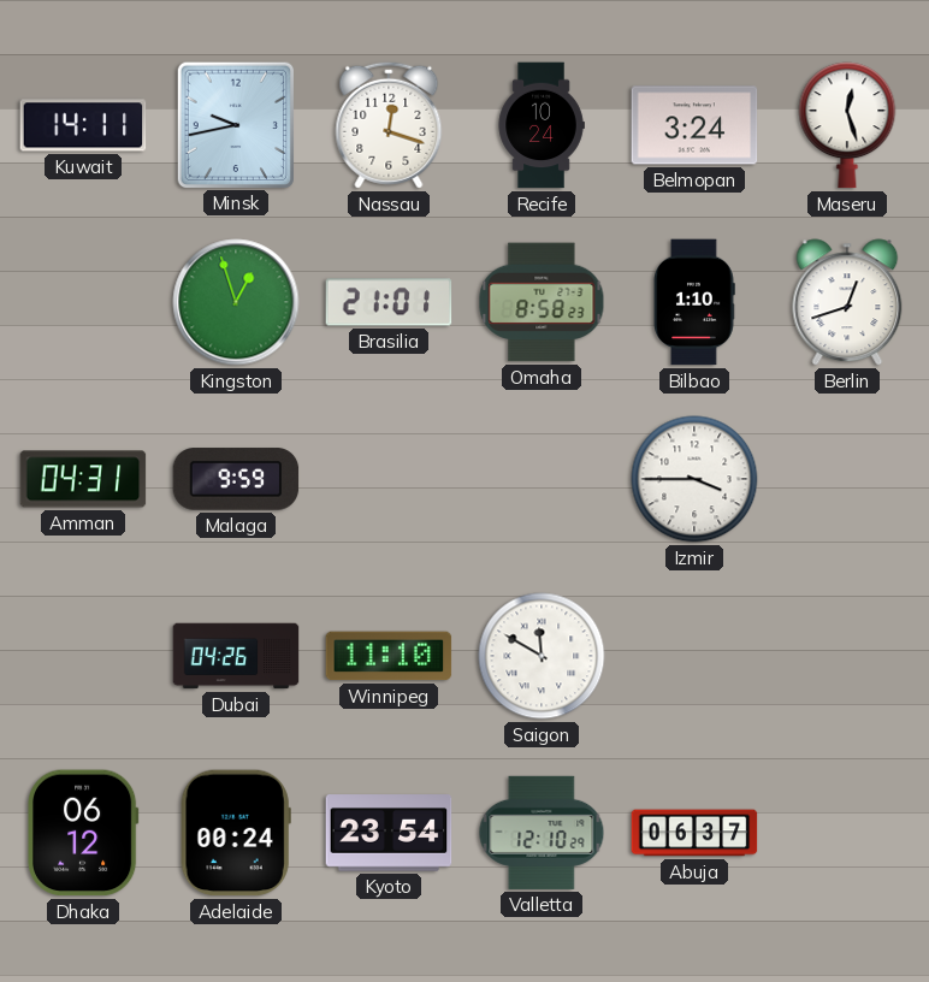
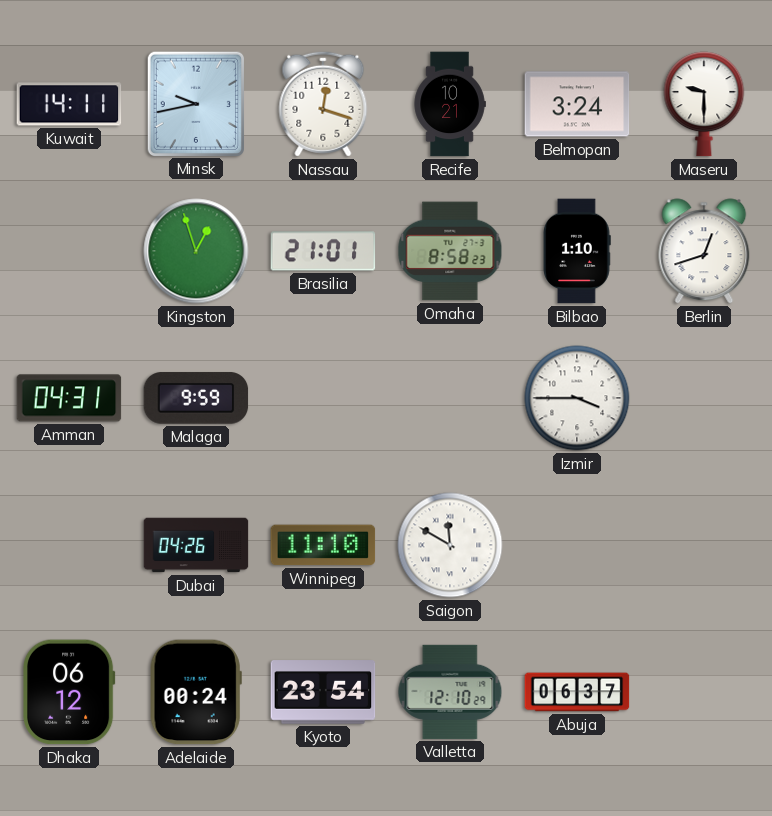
Recife: 10:24 -> 10:21 (450, 104)
Maseru: 12:27 -> 9:30 (704, 104)
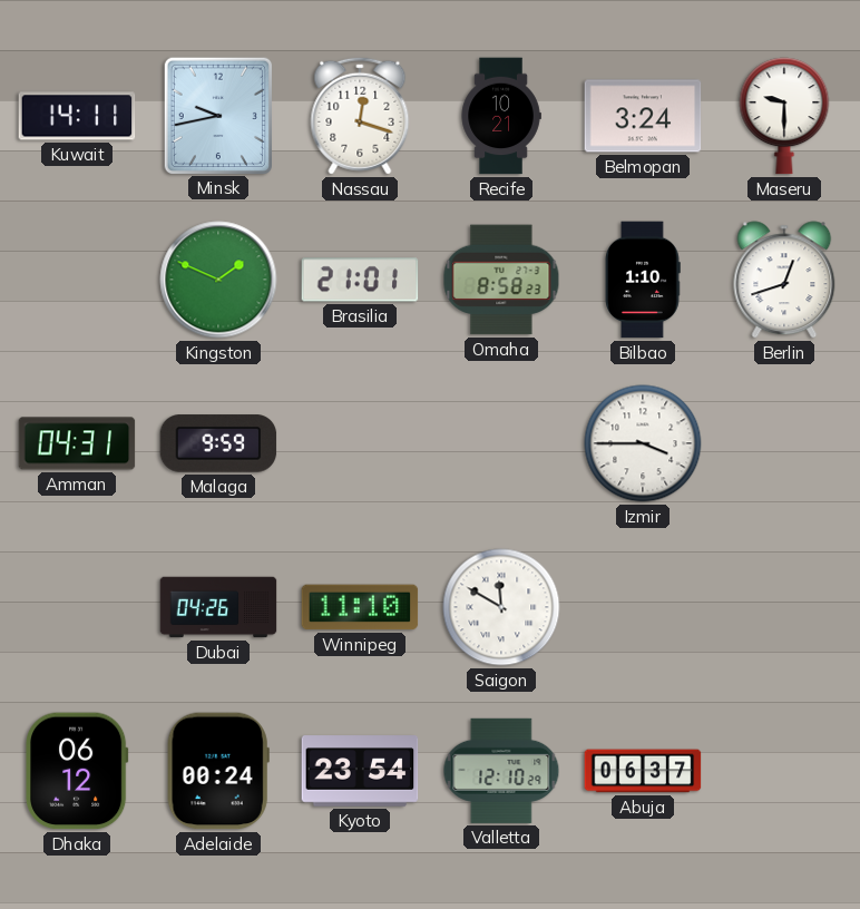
Kingston: 12:57 -> 1:49 (218, 280)
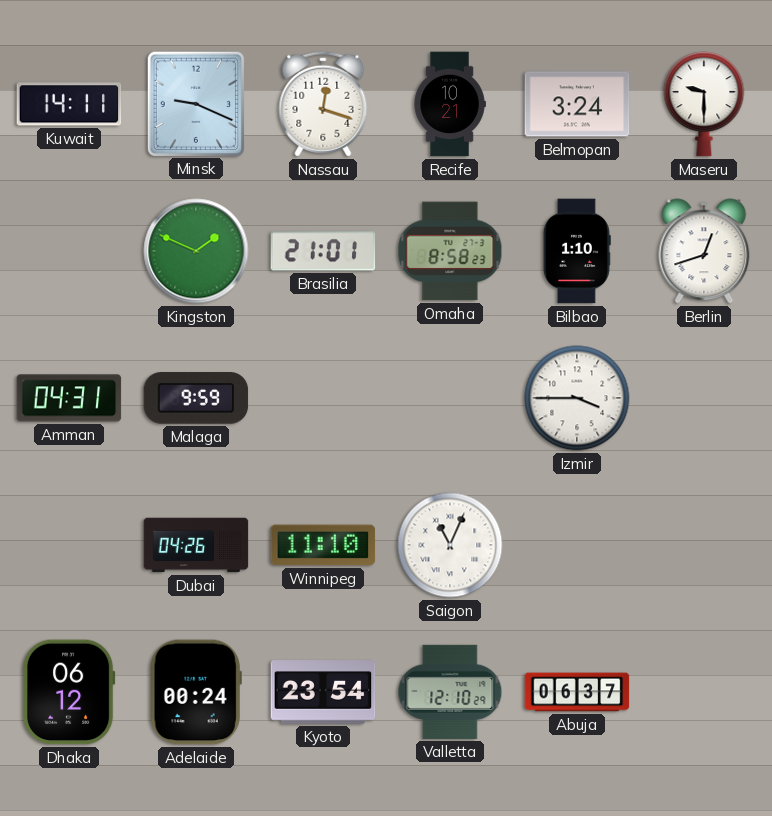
Minsk: 9:43 -> 9:19 (195, 103)
Saigon: 11:50 -> 11:04 (450, 545)
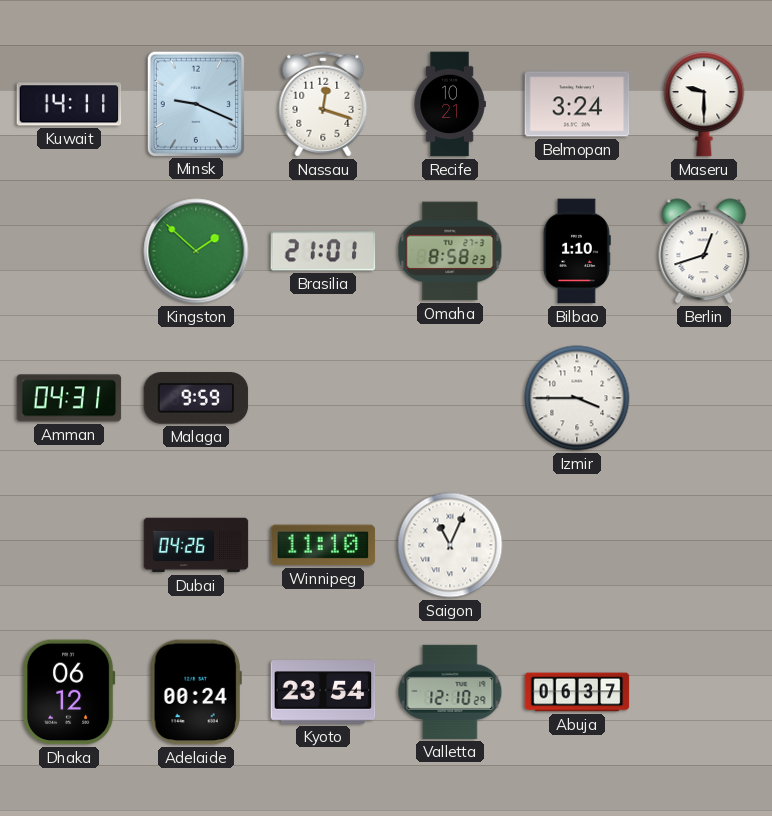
Kingston: 1:49 -> 1:52 (196, 251)
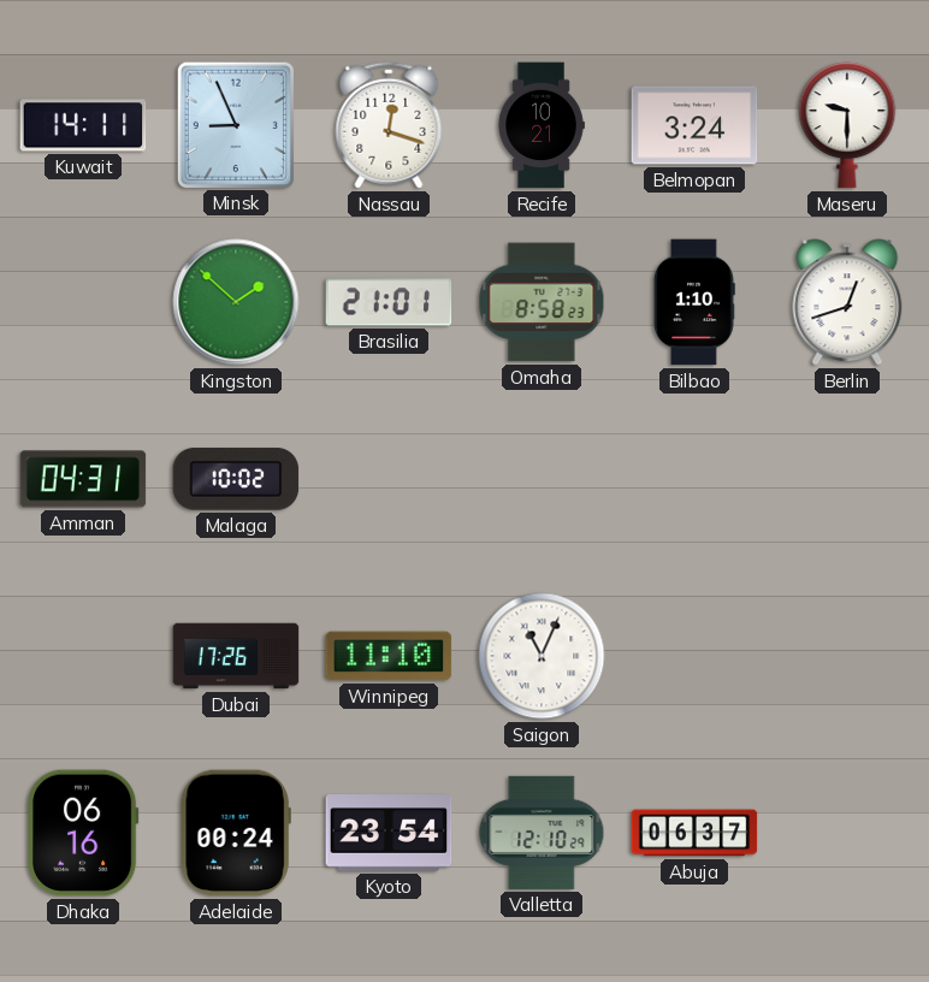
Minsk: 9:19 -> 8:56 (235, 124)
Malaga: 9:59 -> 10:02 (236, 479)
Izmir: 3:45 -> none (577, 398)
Dubai: 04:26 -> 17:26 (236, 656)
Dhaka: 06:12 -> 06:16 (83, 833)
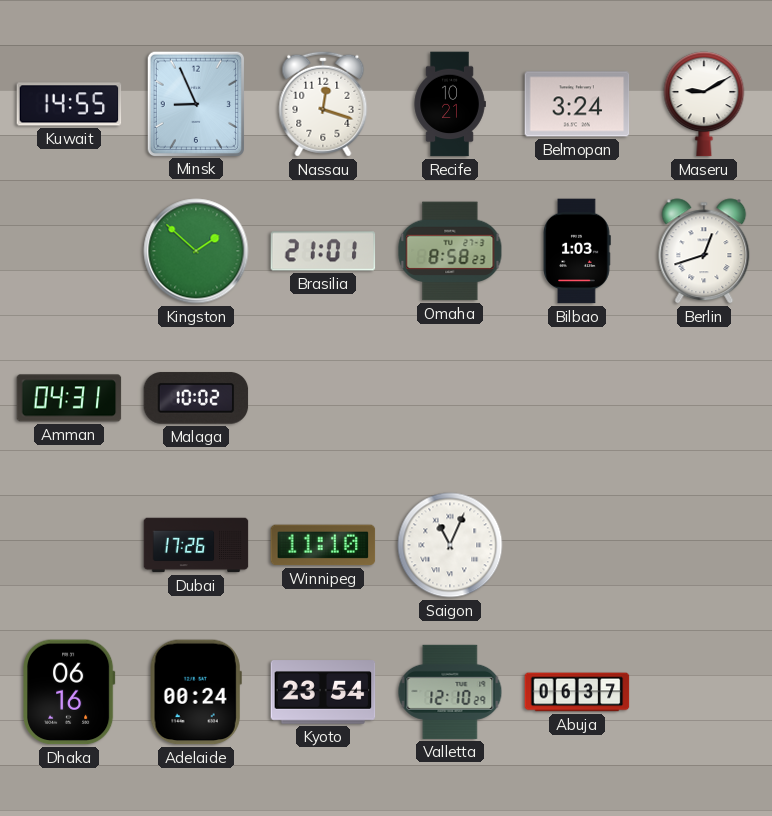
Kuwait: 14:11 -> 14:55 (69, 104)
Maseru: 9:30 -> 9:10 (704, 104)
Bilbao: 1:10 -> 1:03 (577, 251)
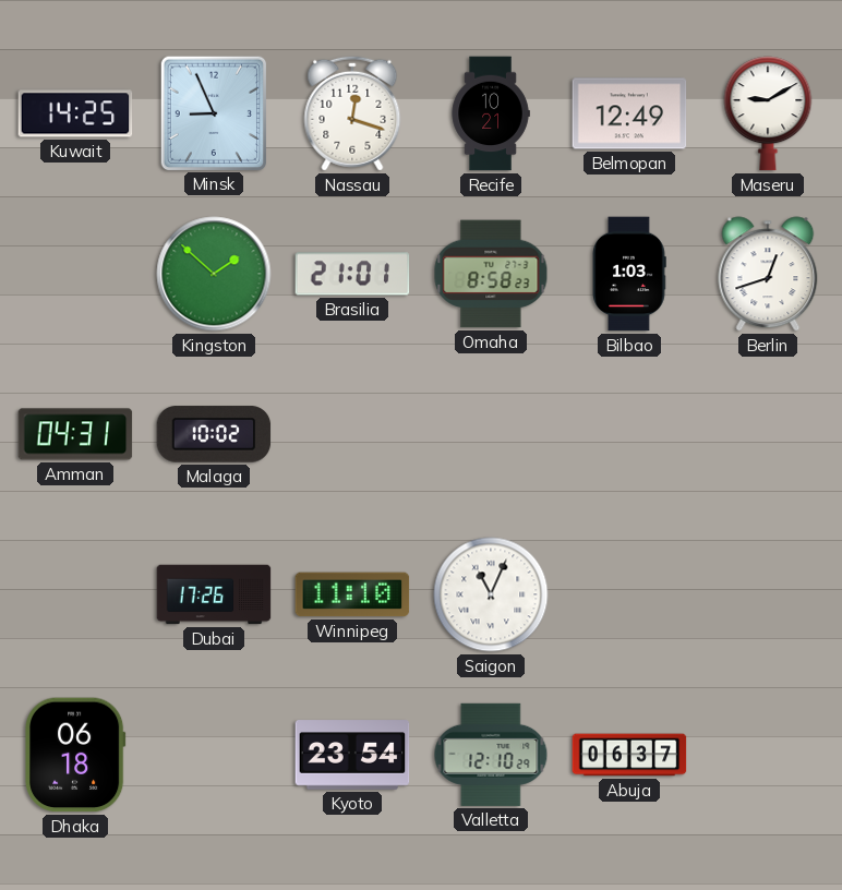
Kuwait: 14:55 -> 14:25 (75, 113)
Belmopan: 3:24 -> 12:49 (629, 113)
Dhaka: 06:16 -> 06:18 (75, 755)
Adelaide: 00:24 -> none (196, 692)
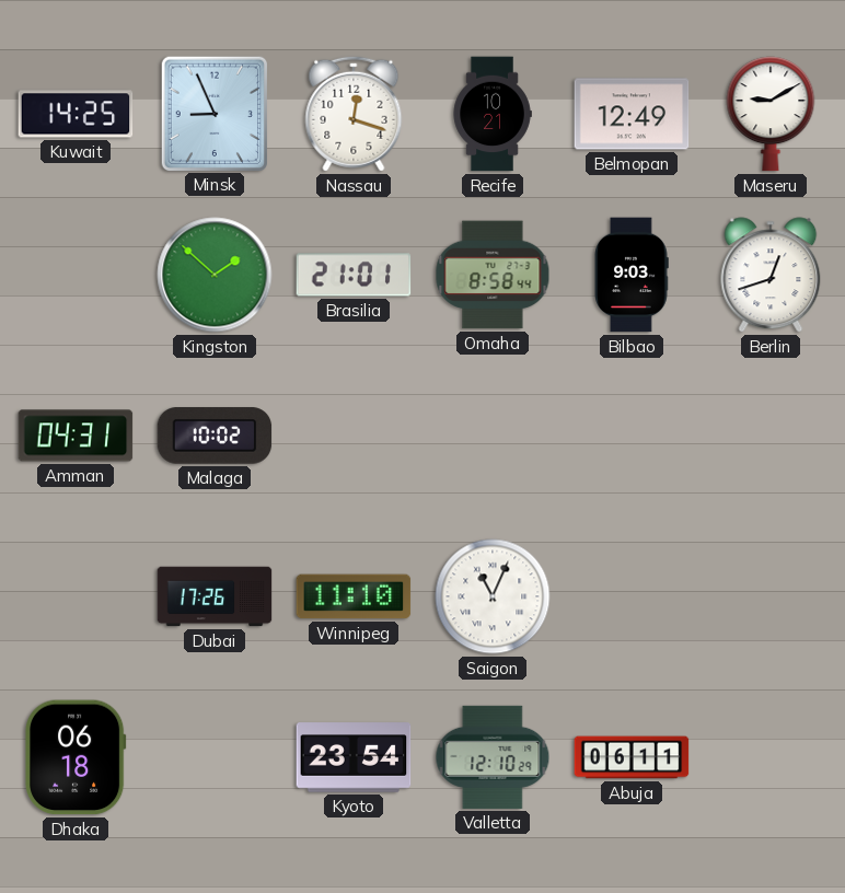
Omaha: 8:58:23 -> 8:58:44 (493, 275)
Bilbao: 1:03 -> 9:03 (632, 275)
Abuja: 06:37 -> 06:11 (632, 757)
